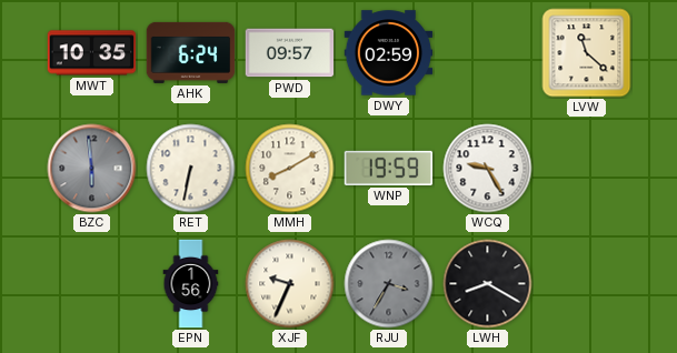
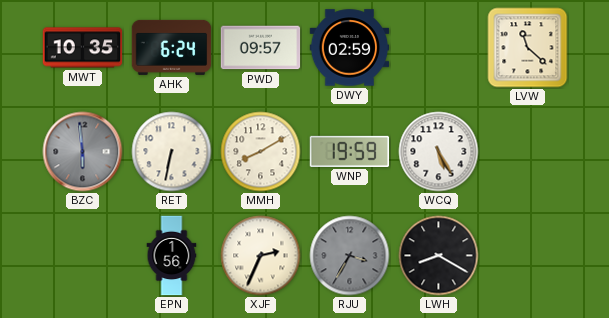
WCQ: 9:25 -> 5:25 (439, 152)
XJF: 9:34 -> 2:34 (261, 256)
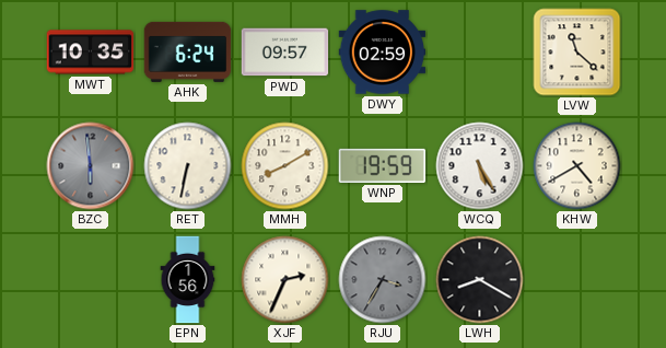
KHW: none -> 4:40 (577, 166)
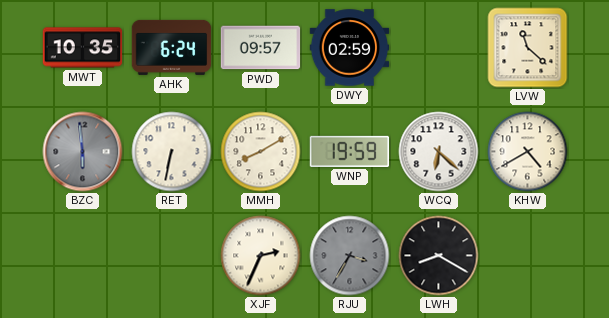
WCQ: 5:25 -> 6:22 (439, 152)
EPN: 1:56 -> none (188, 280)
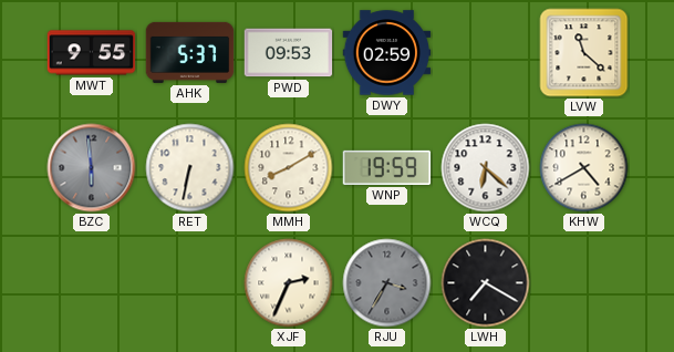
MWT: 10:35 -> 9:55 (92, 53)
AHK: 6:24 -> 5:37 (190, 52)
PWD: 09:57 -> 09:53 (289, 53)
LWH: 8:20 -> 7:20 (486, 283)
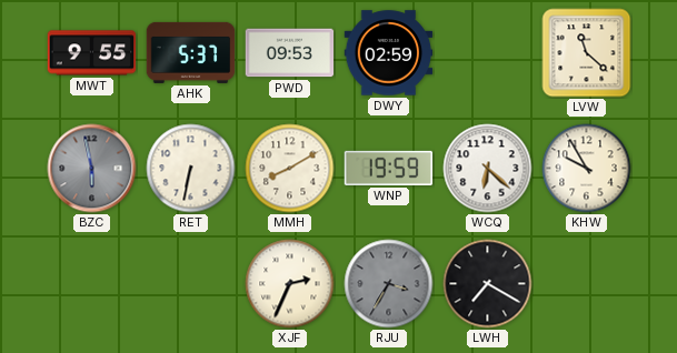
BZC: 5:59 -> 5:58 (92, 169)
KHW: 4:40 -> 9:55 (587, 169)
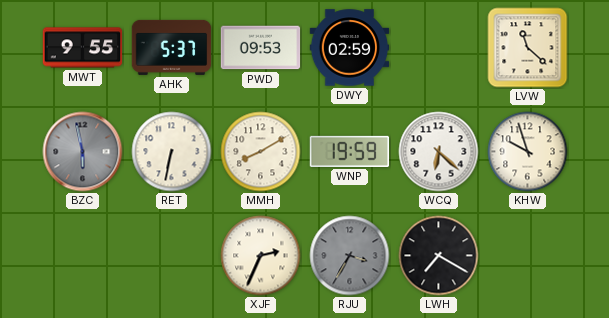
KHW: 9:55 -> 9:57 (528, 152)
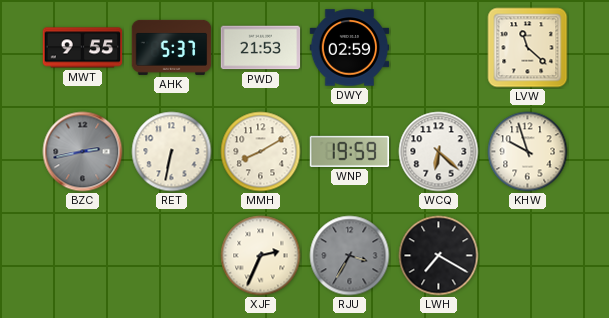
PWD: 09:53 -> 21:53 (261, 48)
BZC: 5:58 -> 2:43 (83, 152)
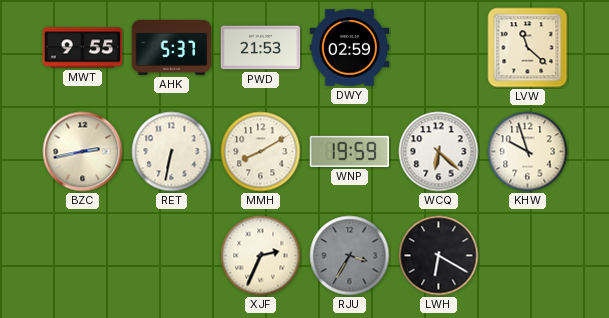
BZC dial: grey -> cream (83, 152)
LWH: 7:20 -> 6:20 (439, 256)
